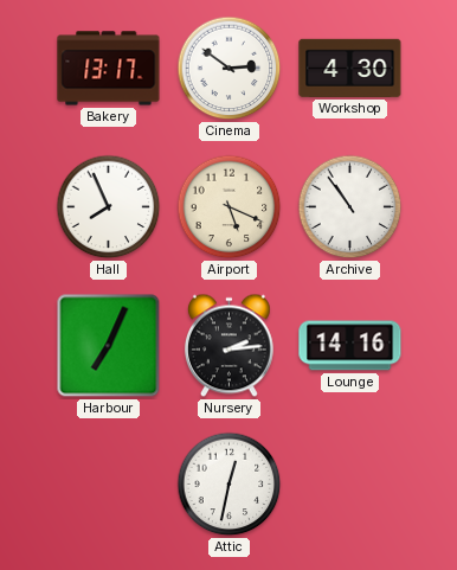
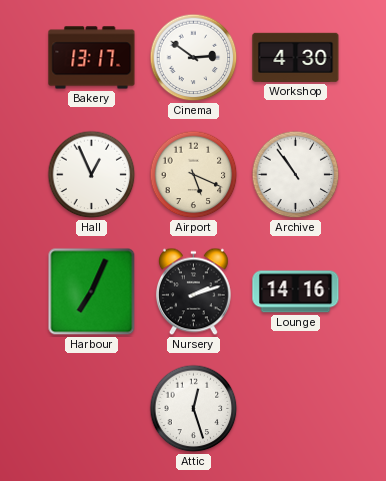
Hall: 7:56 -> 12:56 (92, 175)
Nursery: 2:14 -> 2:12 (193, 292)
Attic: 12:32 -> 12:27 (194, 409)
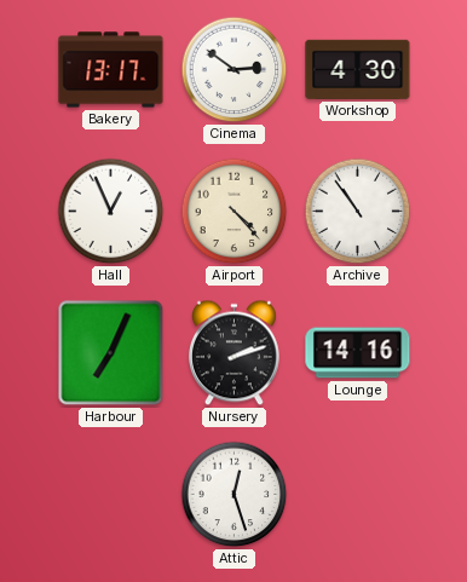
Airport: 5:19 -> 4:23 (235, 212)
